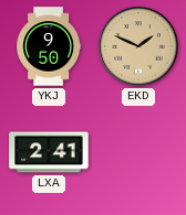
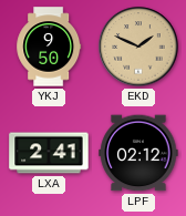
LPF: none -> 02:12 (138, 153)
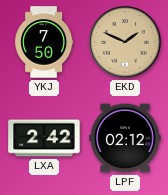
YKJ: 9:50 -> 7:50 (44, 42)
LXA: 2:41 -> 2:42 (44, 138)
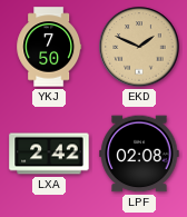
LPF: 02:12 -> 02:08 (139, 154)
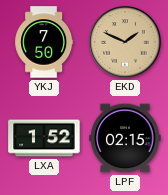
LXA: 2:42 -> 1:52 (44, 138)
LPF: 02:08 -> 02:15 (125, 138)
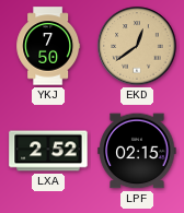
EKD: 1:49 -> 12:39 (137, 46)
LXA: 1:52 -> 2:52 (48, 151)
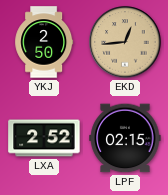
YKJ: 7:50 -> 2:50 (44, 42)
EKD: 12:39 -> 12:44 (125, 42)
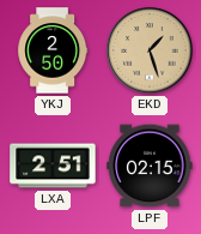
EKD: 12:44 -> 1:27 (150, 50)
LXA: 2:52 -> 2:51 (53, 166)
